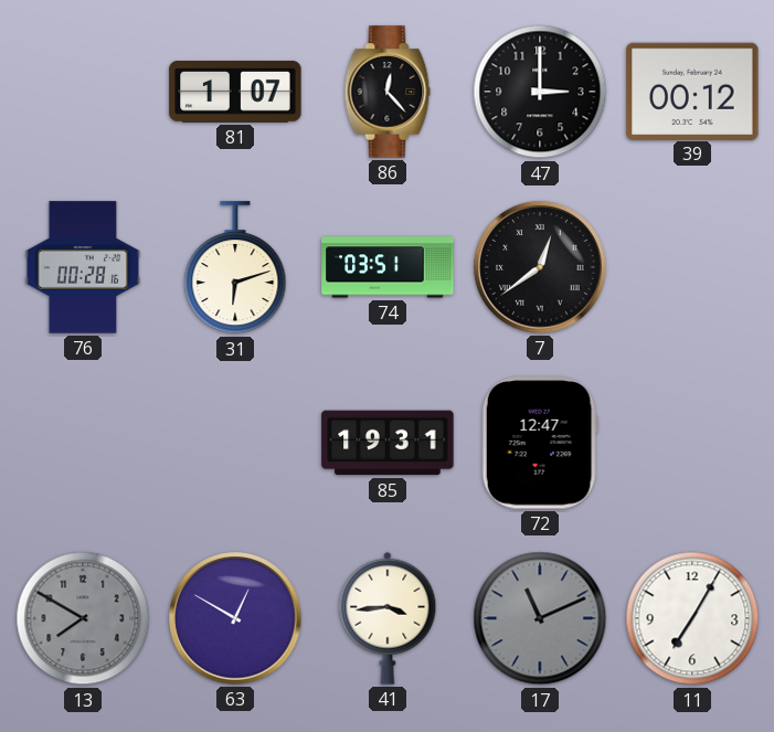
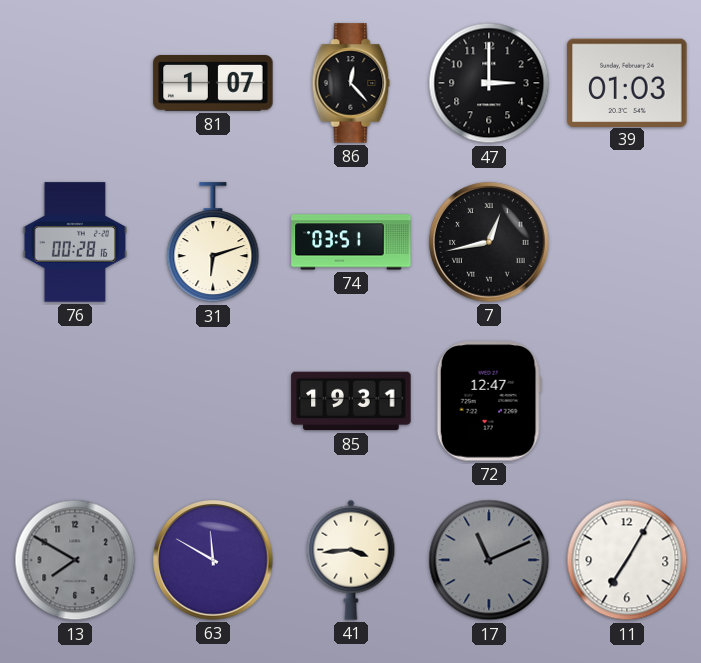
39: 00:12 -> 01:03 (627, 82)
7: 12:39 -> 12:43 (489, 242)
63: 12:50 -> 11:50 (213, 560)
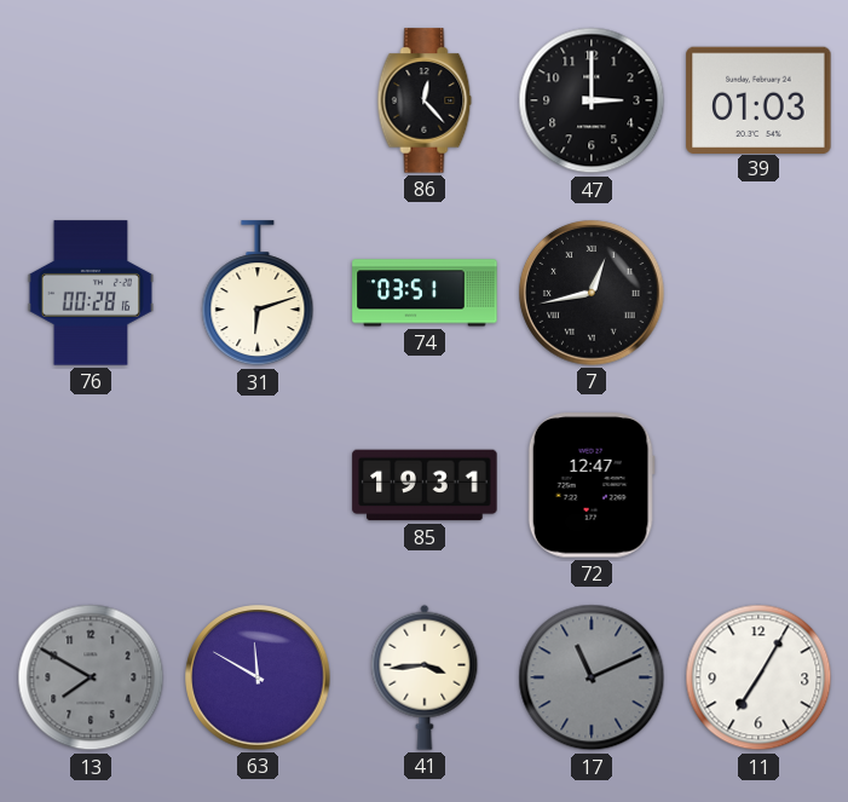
81: 1:07 -> none (213, 84)
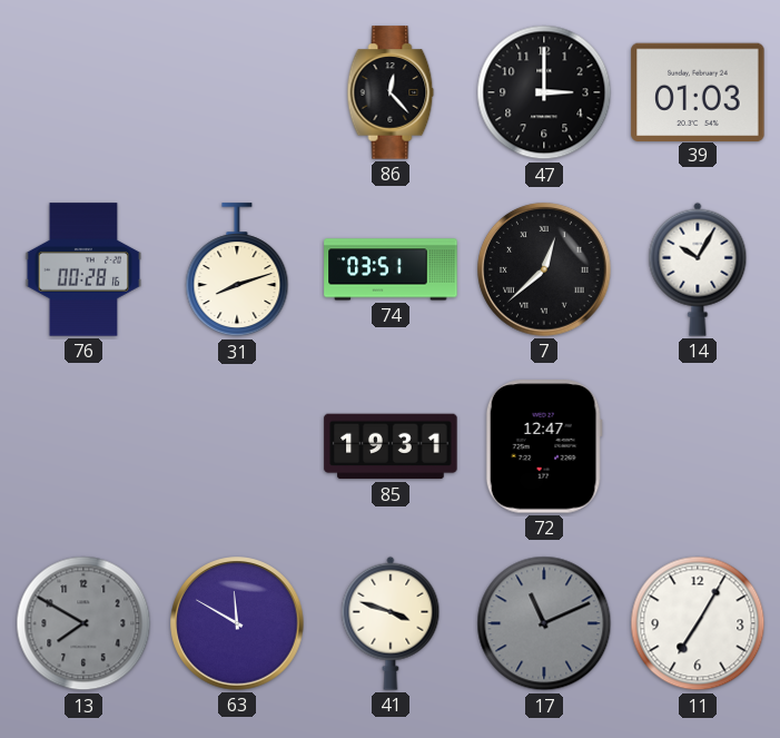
31: 6:12 -> 8:12 (237, 270)
7: 12:43 -> 12:38 (544, 269)
14: none -> 10:05 (698, 269)
41: 3:44 -> 3:48 (391, 623)
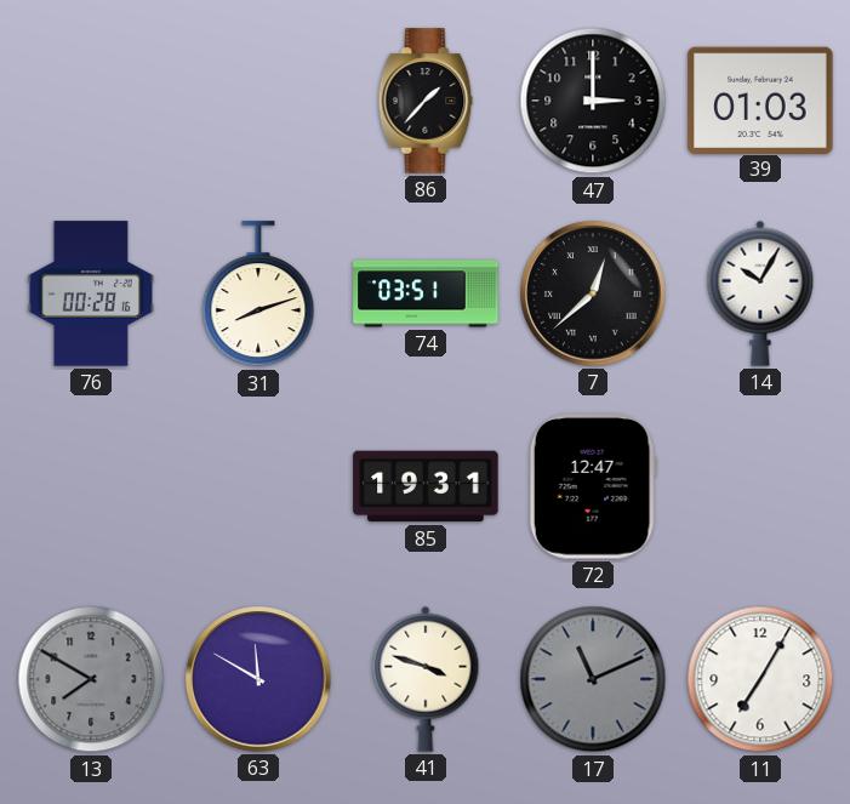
86: 12:23 -> 1:37 (426, 101)
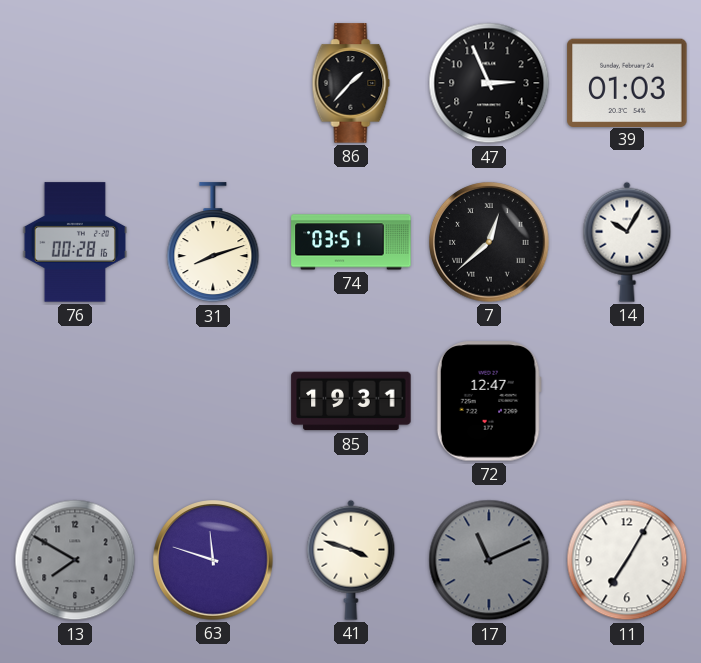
47: 3:00 -> 2:56 (489, 83)
63: 11:50 -> 11:48 (213, 560)
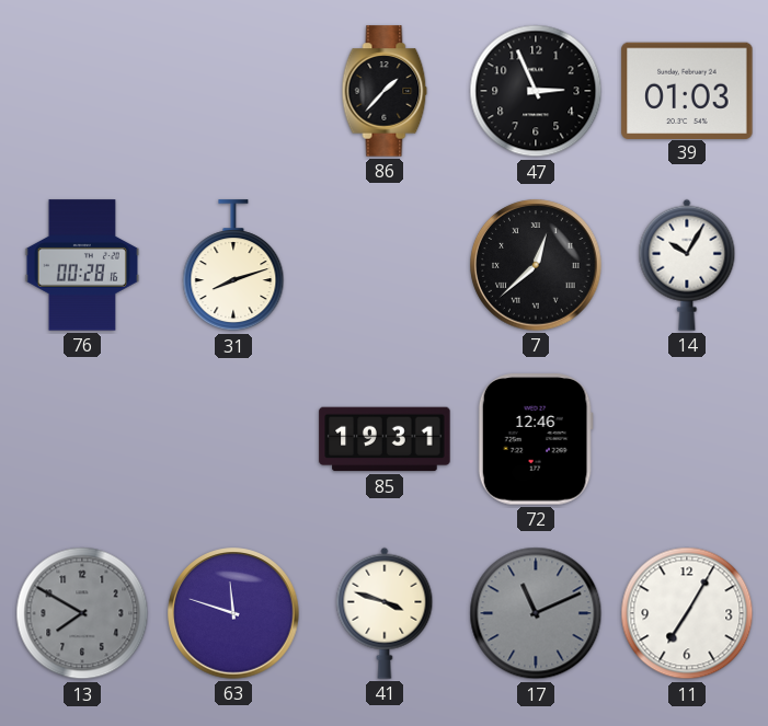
74: 03:51 -> none (351, 242)
72: 12:47 -> 12:46 (536, 439)
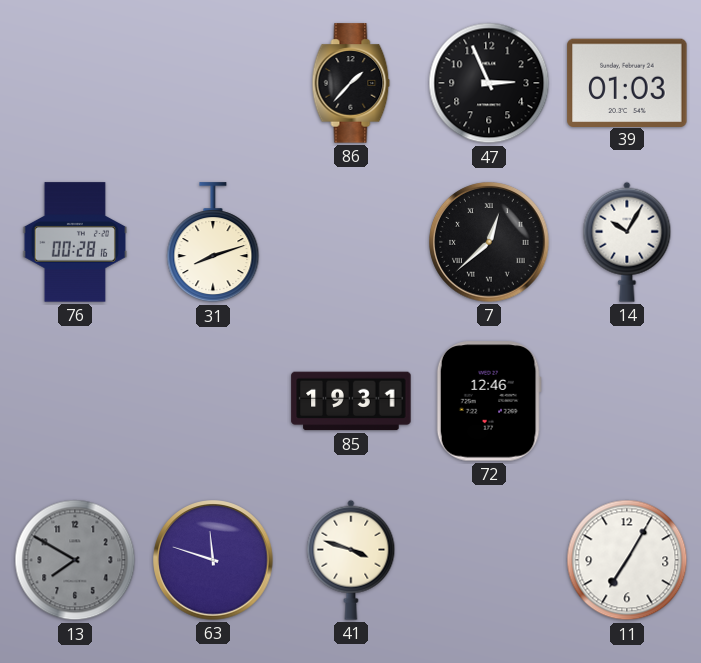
17: 11:11 -> none (536, 613)
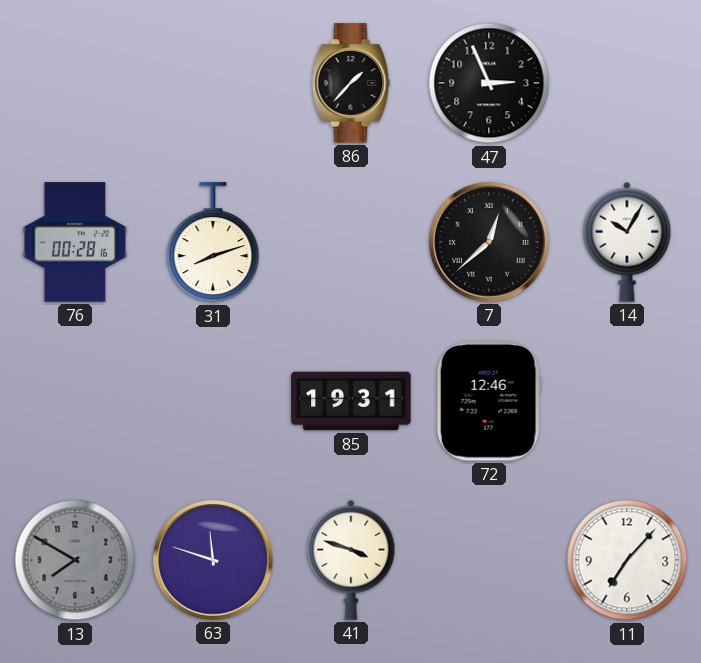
39: 01:03 -> none (627, 82)
11: 7:05 -> 7:07 (627, 560)
